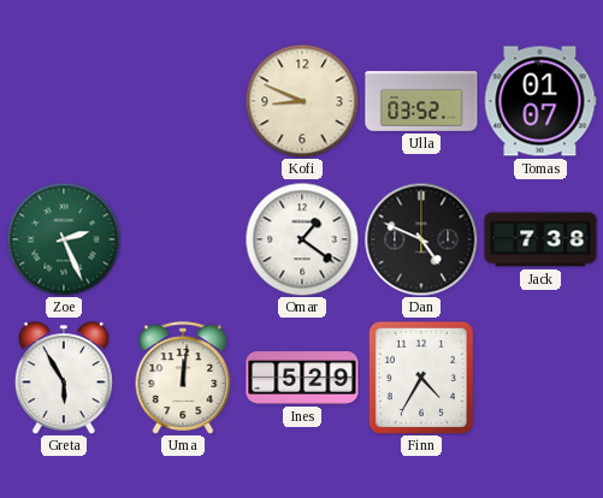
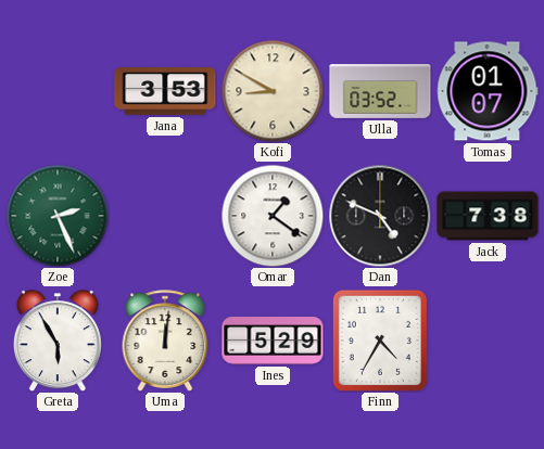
Jana: none -> 3:53 (165, 91)
Kofi: 8:49 -> 8:50 (273, 91)
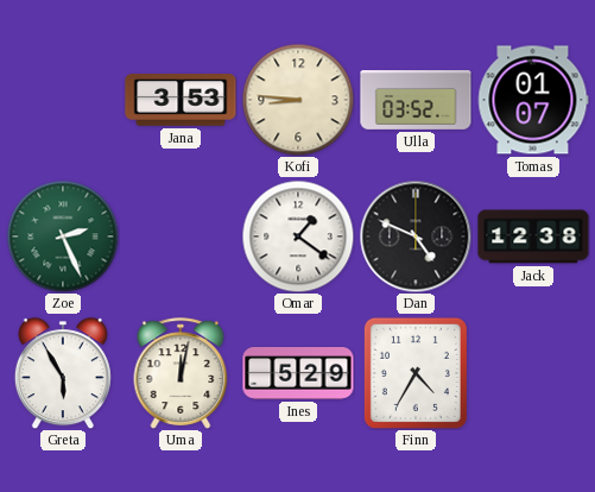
Kofi: 8:50 -> 8:46 (298, 100)
Jack: 7:38 -> 12:38 (533, 236)
Uma: 12:01 -> 12:02 (181, 373)
